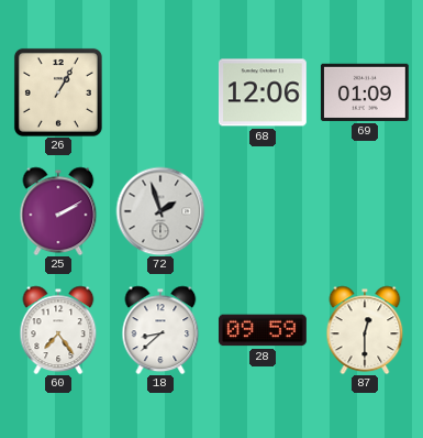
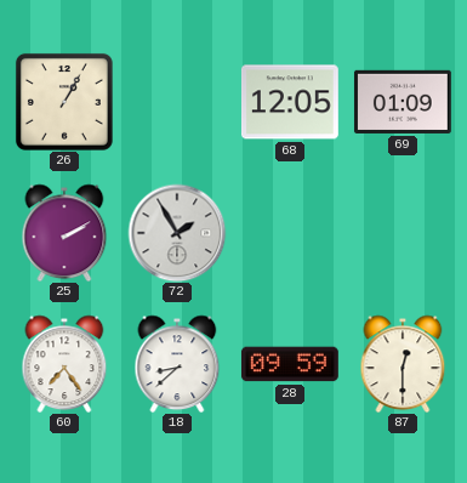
68: 12:06 -> 12:05 (290, 102)
72: 1:57 -> 1:55 (177, 233)
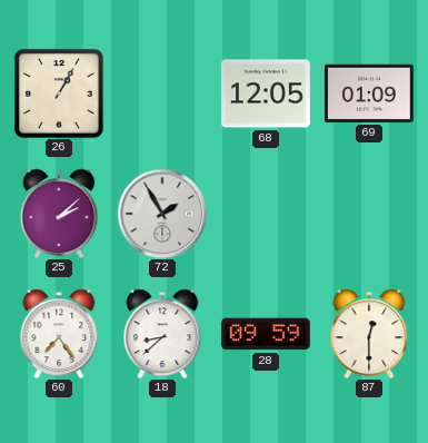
25: 2:10 -> 2:08 (59, 214)
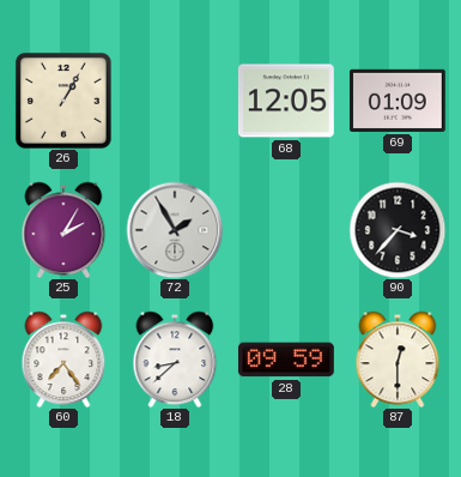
25: 2:08 -> 2:05 (63, 230)
90: none -> 3:37 (398, 230)
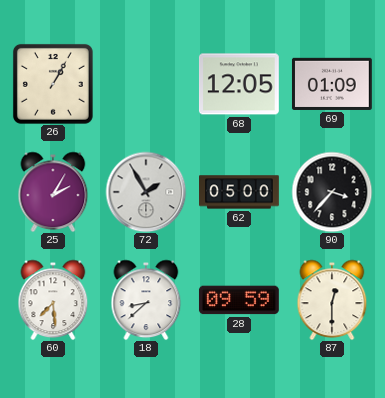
62: none -> 05:00 (240, 192)
60: 7:24 -> 7:29 (53, 300)
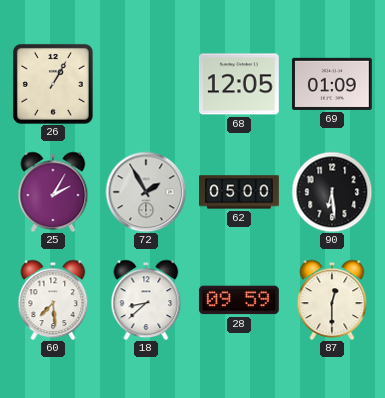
90: 3:37 -> 6:29 (332, 192)
